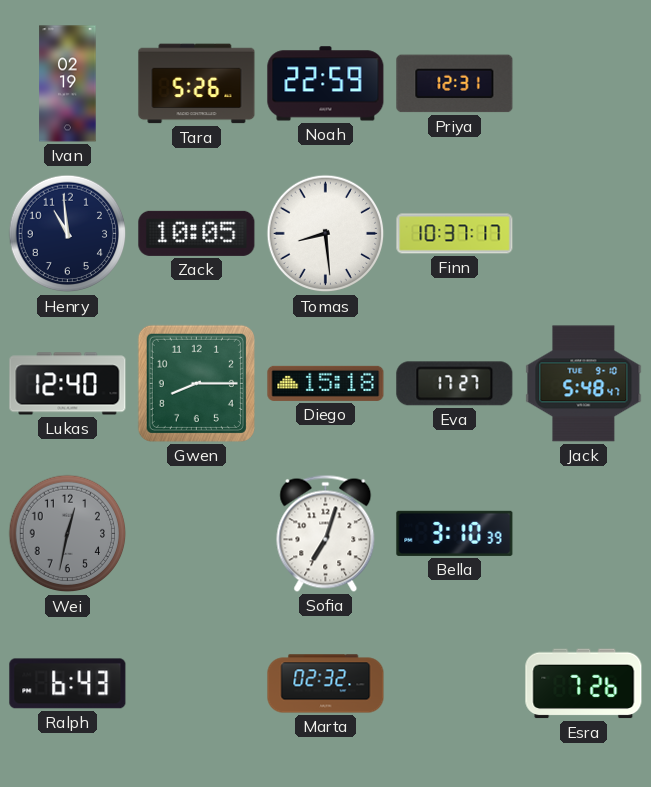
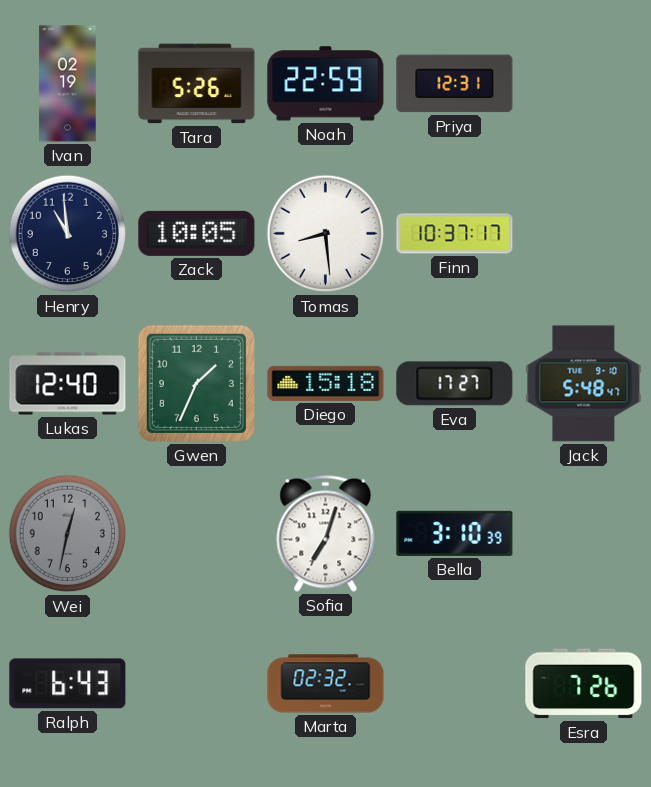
Gwen: 8:15 -> 1:34 (196, 383)
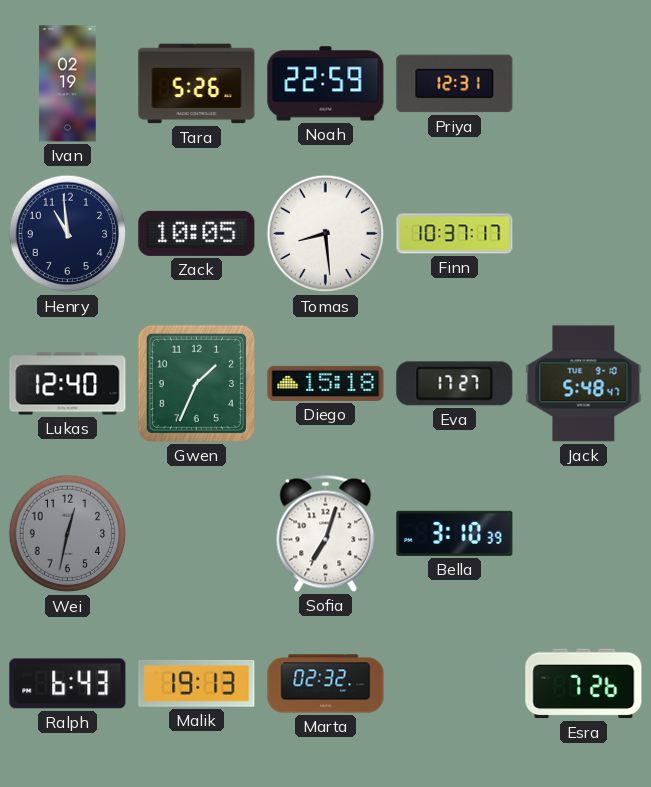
Malik: none -> 19:13 (197, 683)
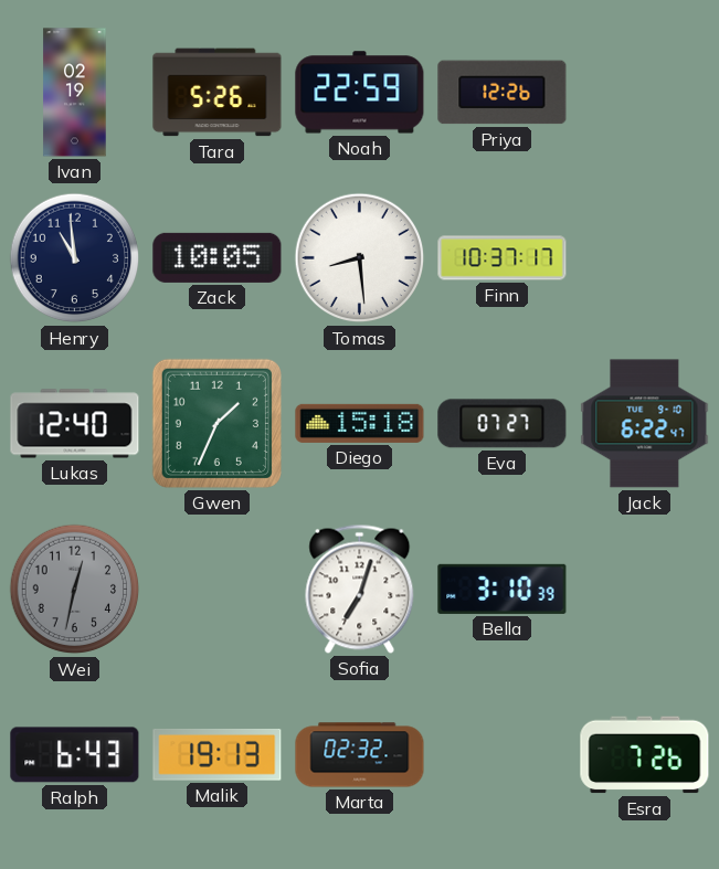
Priya: 12:31 -> 12:26 (503, 93)
Eva: 17:27 -> 07:27 (503, 424)
Jack: 5:48 -> 6:22 (645, 424)
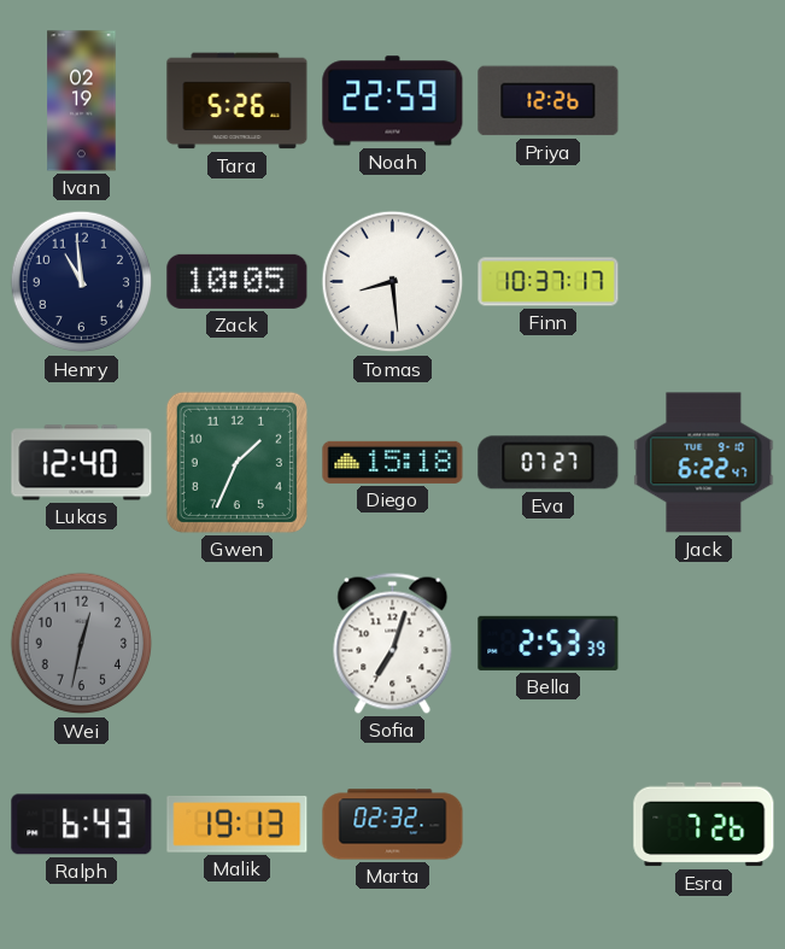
Bella: 3:10 -> 2:53 (549, 643)
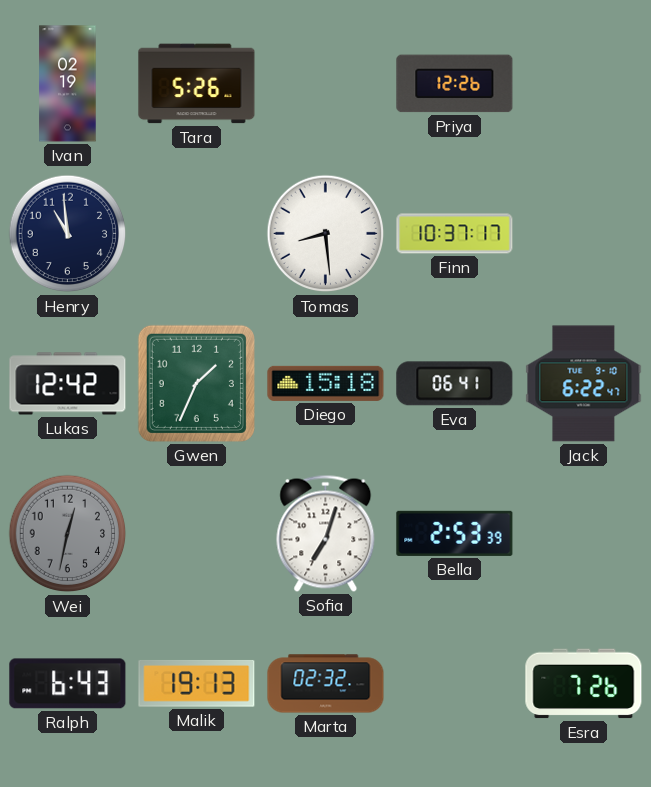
Noah: 22:59 -> none (393, 101)
Zack: 10:05 -> none (238, 281)
Lukas: 12:40 -> 12:42 (68, 384)
Eva: 07:27 -> 06:41 (455, 384)
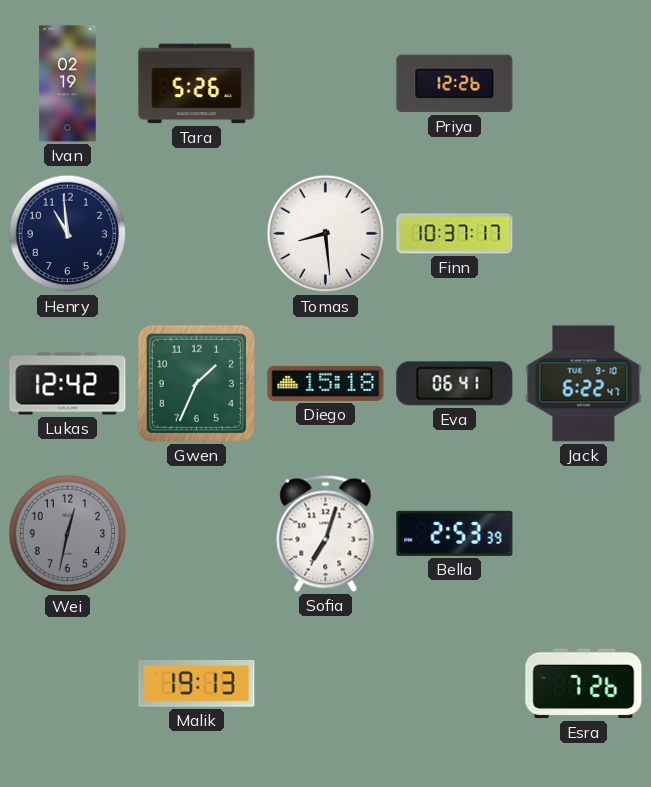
Ralph: 6:43 -> none (68, 684)
Marta: 02:32 -> none (326, 684)
